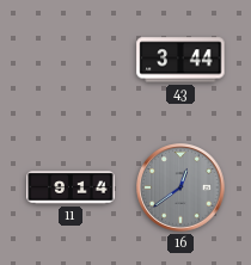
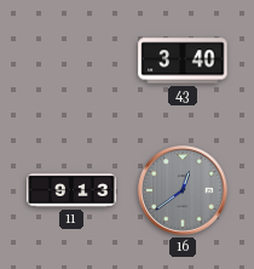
43: 3:44 -> 3:40 (183, 61)
11: 9:14 -> 9:13 (71, 190)
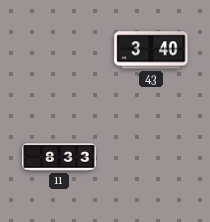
11: 9:13 -> 8:33 (59, 157)
16: 12:39 -> none (183, 190)
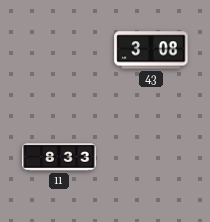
43: 3:40 -> 3:08 (151, 50)
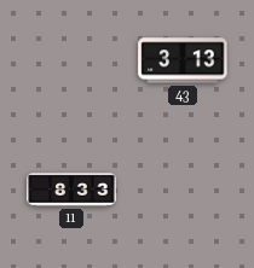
43: 3:08 -> 3:13 (183, 60)
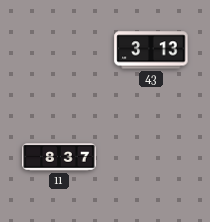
11: 8:33 -> 8:37 (59, 157)
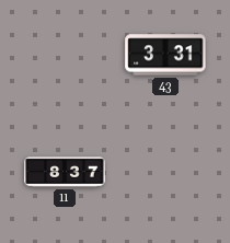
43: 3:13 -> 3:31 (165, 55)
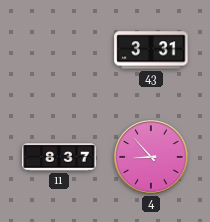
4: none -> 8:53 (151, 157)
